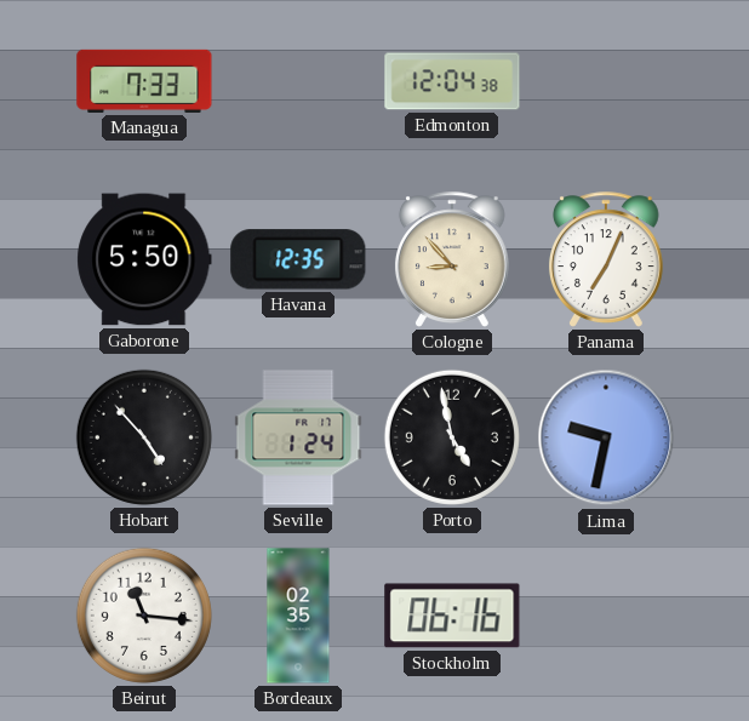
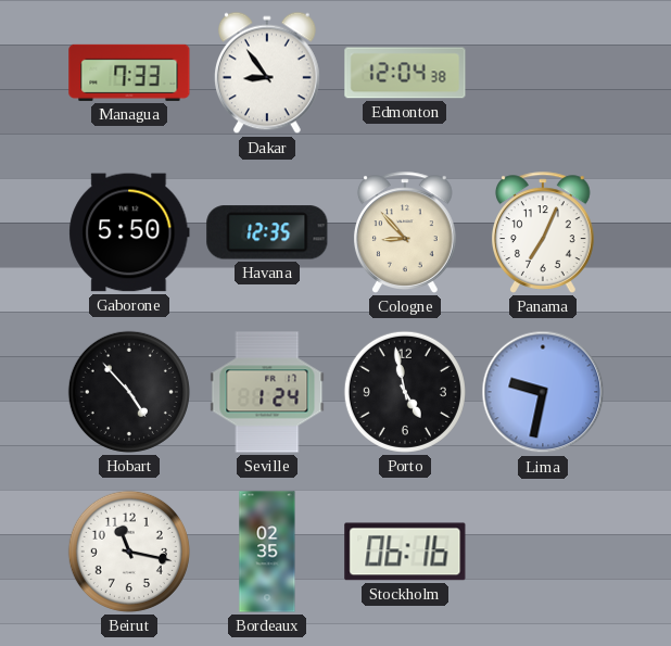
Dakar: none -> 8:54 (267, 73)
Beirut: 11:16 -> 11:17 (129, 552)
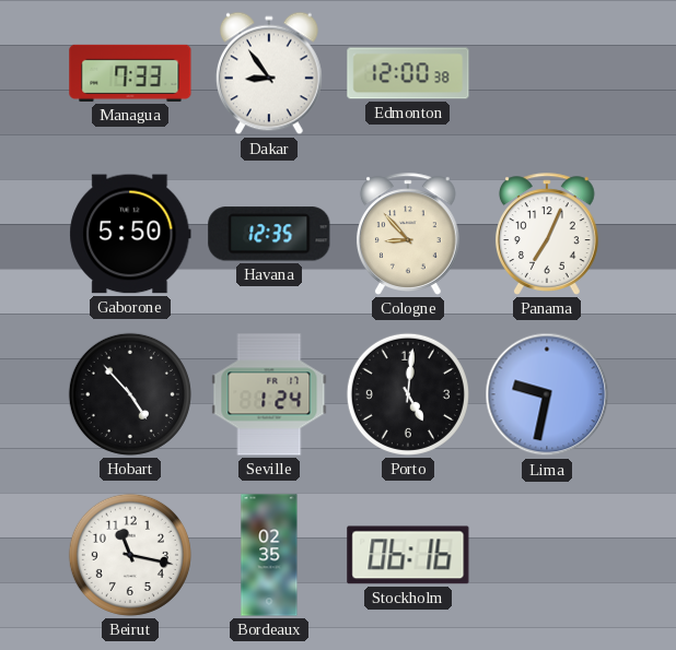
Edmonton: 12:04 -> 12:00 (408, 73)
Porto: 4:58 -> 5:01 (408, 394)
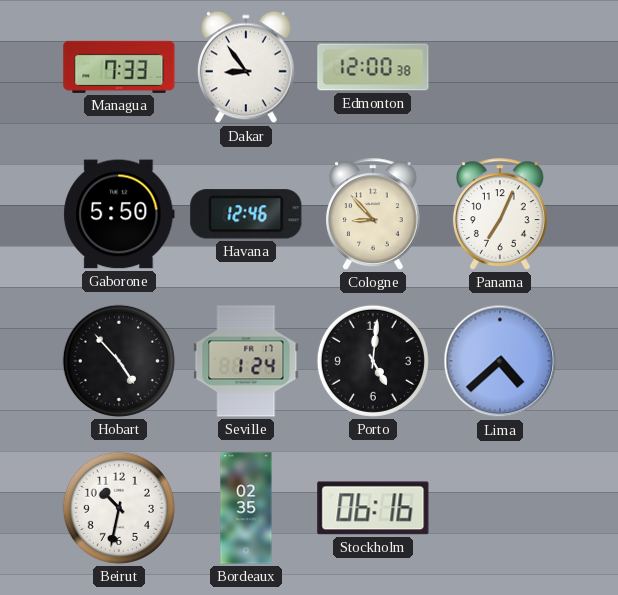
Havana: 12:35 -> 12:46 (246, 214)
Lima: 9:32 -> 4:38 (500, 361)
Beirut: 11:17 -> 10:32 (119, 508)
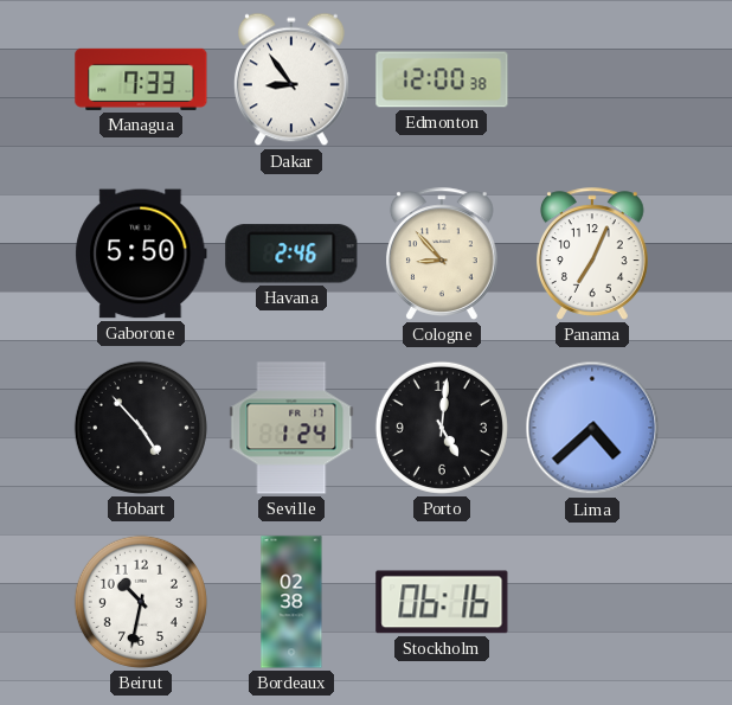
Havana: 12:46 -> 2:46 (291, 254)
Bordeaux: 02:35 -> 02:38 (291, 602)
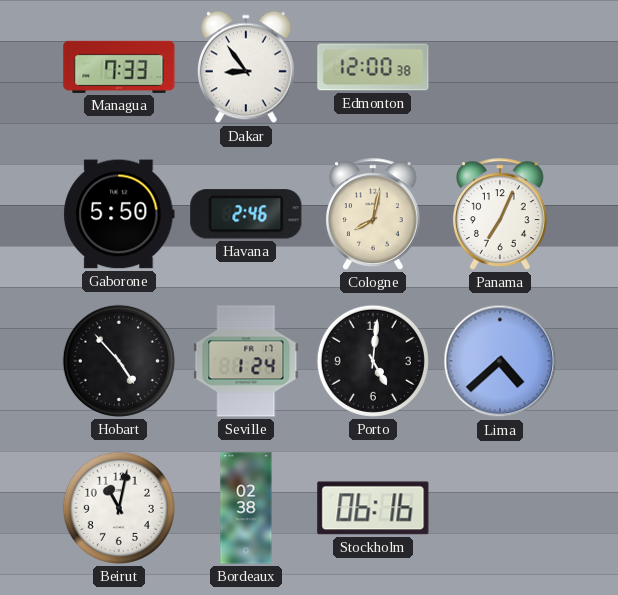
Cologne: 8:53 -> 8:02 (373, 214)
Beirut: 10:32 -> 11:02 (119, 508)
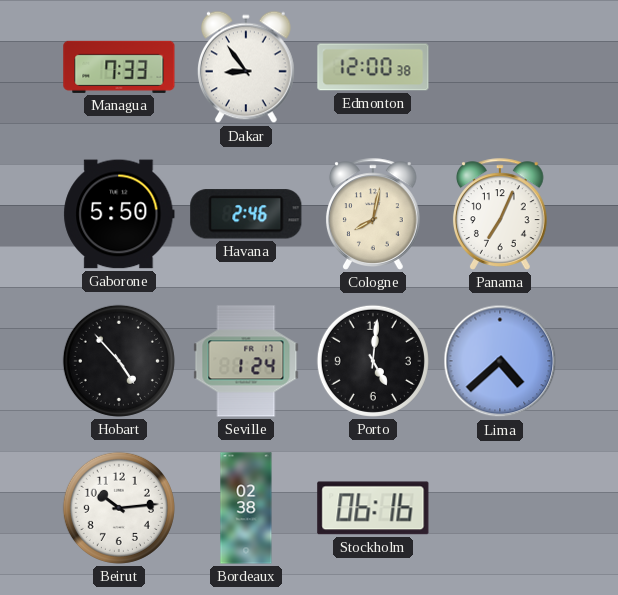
Beirut: 11:02 -> 10:14 (119, 508)
